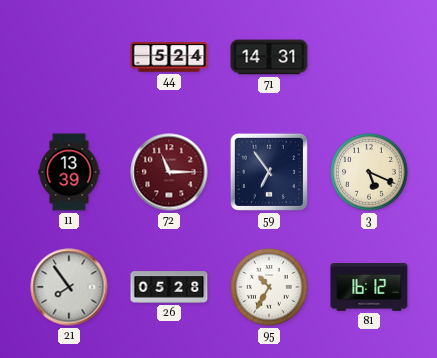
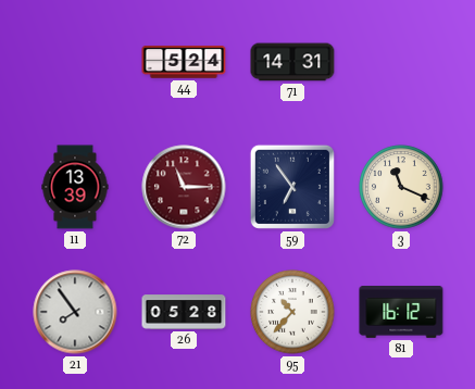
3: 5:19 -> 11:19 (401, 187)
95: 10:35 -> 10:37 (292, 312)
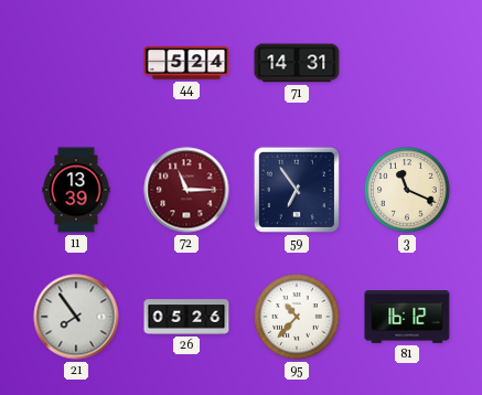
26: 05:28 -> 05:26 (186, 317)
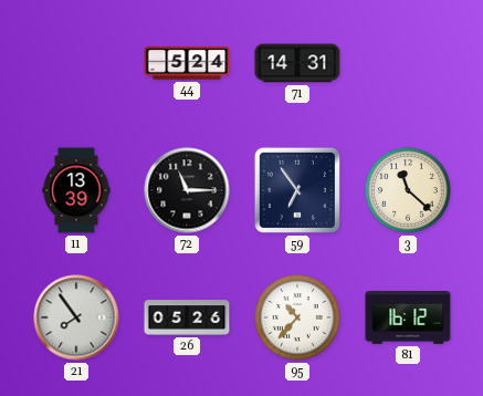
72 dial: burgundy -> black (187, 190)
3: 11:19 -> 11:22 (408, 190)
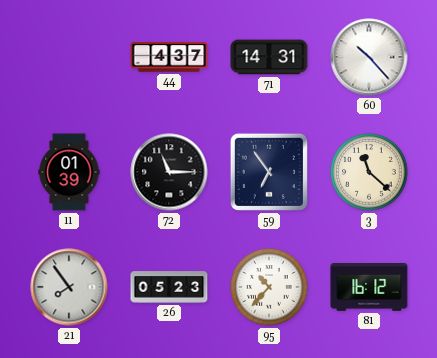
44: 5:24 -> 4:37 (169, 57)
60: none -> 10:23 (369, 57)
11: 13:39 -> 01:39 (69, 172)
26: 05:26 -> 05:23 (169, 287)
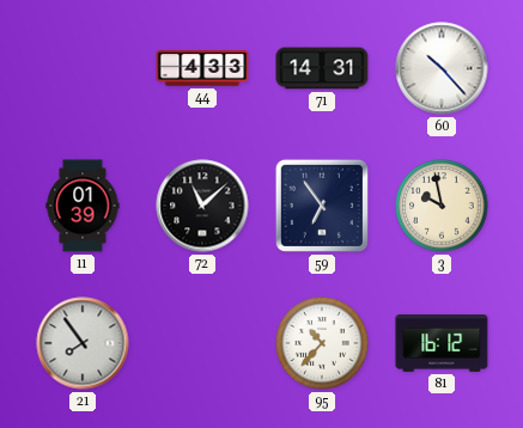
44: 4:37 -> 4:33 (202, 68)
72: 11:15 -> 11:08 (202, 206)
3: 11:22 -> 9:58 (442, 206)
26: 05:23 -> none (169, 287)
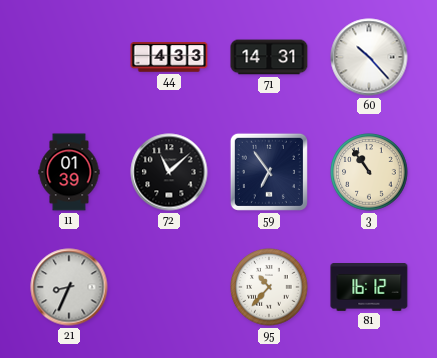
3: 9:58 -> 10:54 (369, 172)
21: 7:54 -> 8:34 (69, 287)
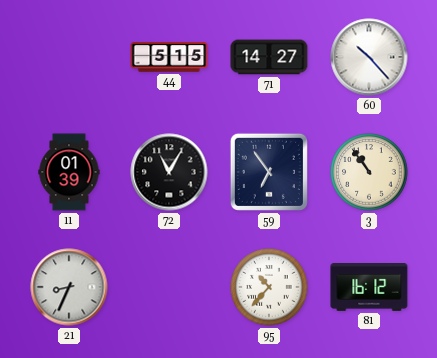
44: 4:33 -> 5:15 (169, 57)
71: 14:31 -> 14:27 (269, 57)
72: 11:08 -> 11:05 (169, 172)
